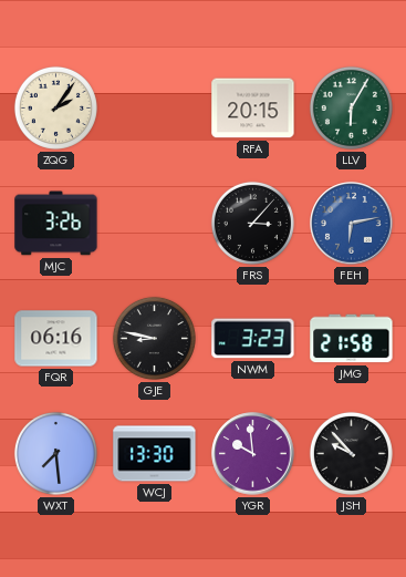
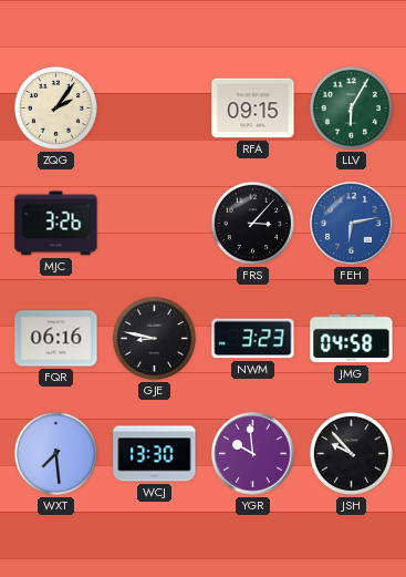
RFA: 20:15 -> 09:15 (253, 109)
JMG: 21:58 -> 04:58 (352, 339)
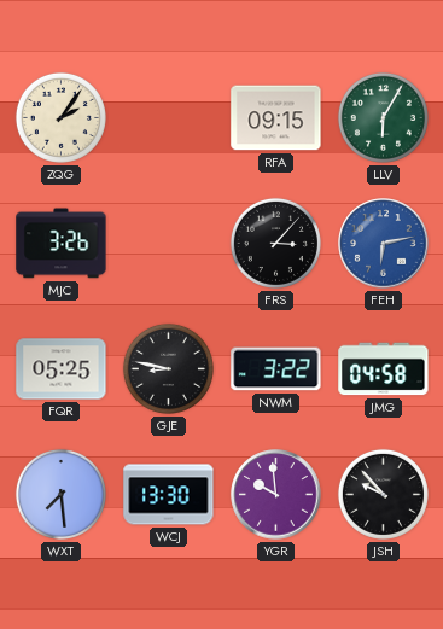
FQR: 06:16 -> 05:25 (62, 369)
NWM: 3:23 -> 3:22 (276, 369)
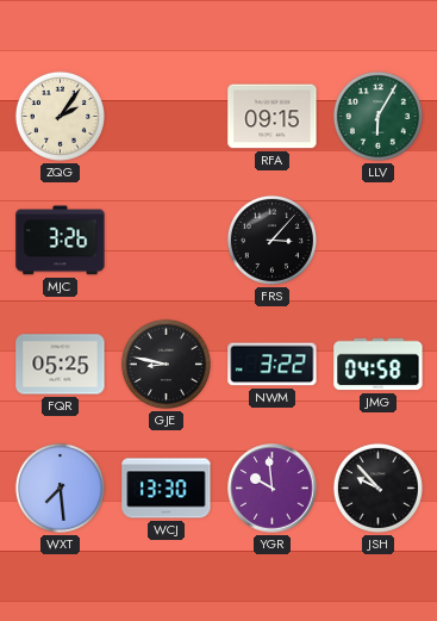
FEH: 6:13 -> none (384, 244)
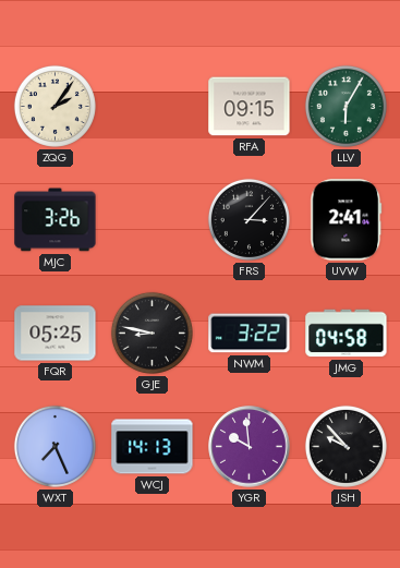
UVW: none -> 2:41 (347, 220)
WXT: 7:29 -> 7:26 (54, 446)
WCJ: 13:30 -> 14:13 (153, 447)
